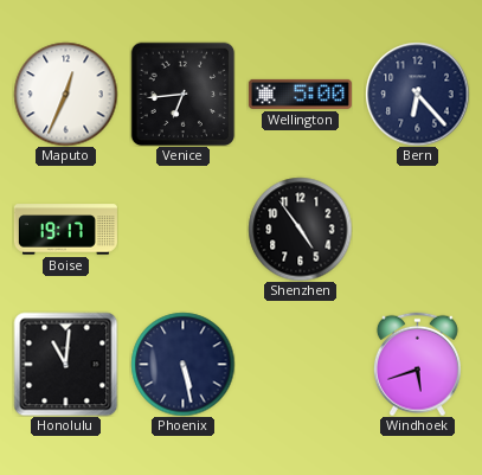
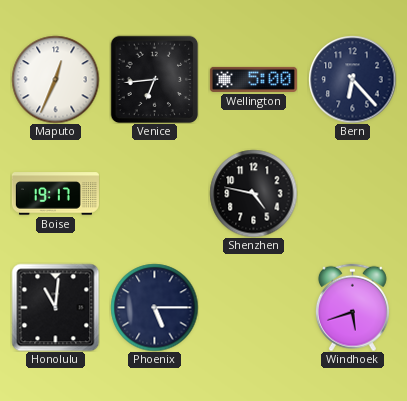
Shenzhen: 4:54 -> 4:47 (253, 193)
Phoenix: 5:28 -> 5:15 (154, 307)
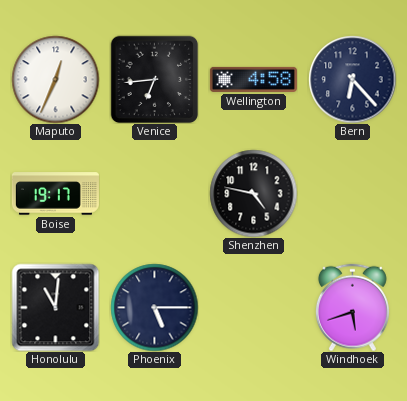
Wellington: 5:00 -> 4:58 (253, 79)
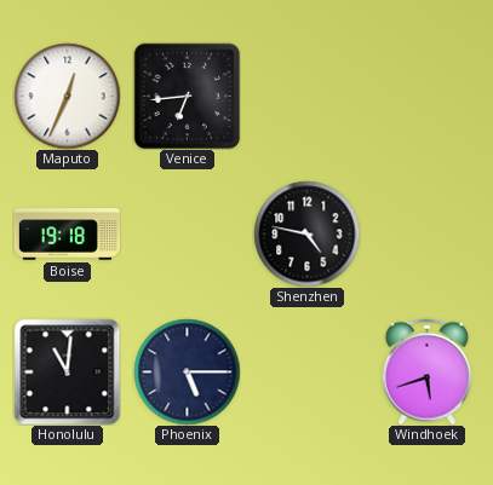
Wellington: 4:58 -> none (253, 79)
Bern: 6:23 -> none (352, 79)
Boise: 19:17 -> 19:18 (67, 235)
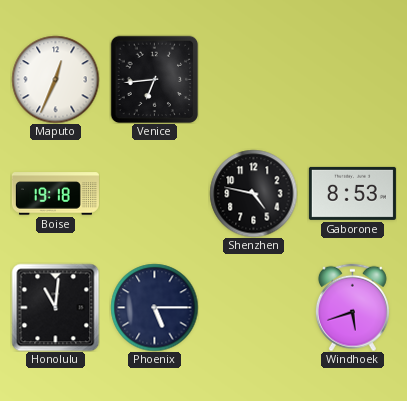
Gaborone: none -> 8:53 (352, 193)
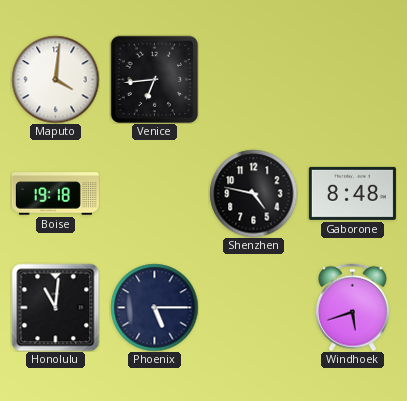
Maputo: 12:34 -> 4:01 (55, 79)
Gaborone: 8:53 -> 8:48 (352, 193)
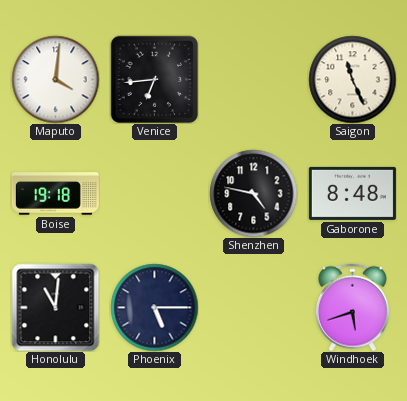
Saigon: none -> 11:26 (352, 79)
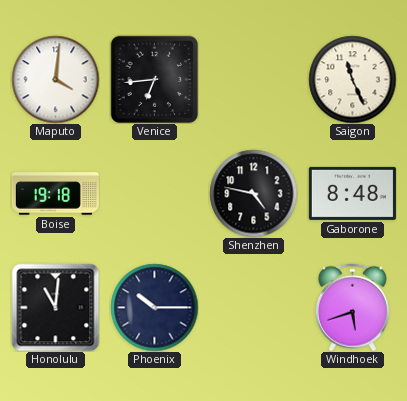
Phoenix: 5:15 -> 10:15 (154, 307)
